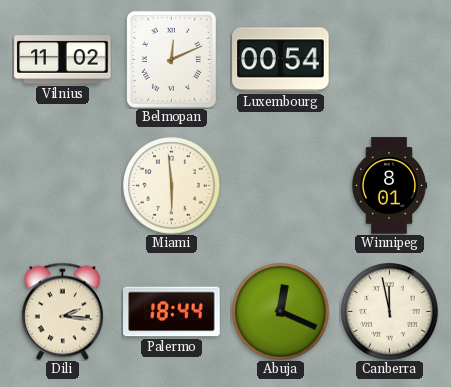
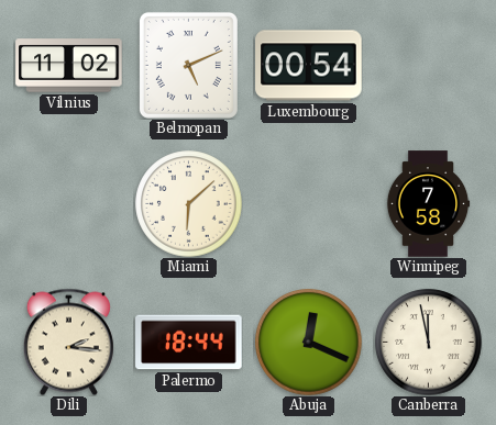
Belmopan: 12:11 -> 5:11 (188, 65)
Miami: 5:59 -> 6:08 (189, 204)
Winnipeg: 8:01 -> 7:58 (428, 204)
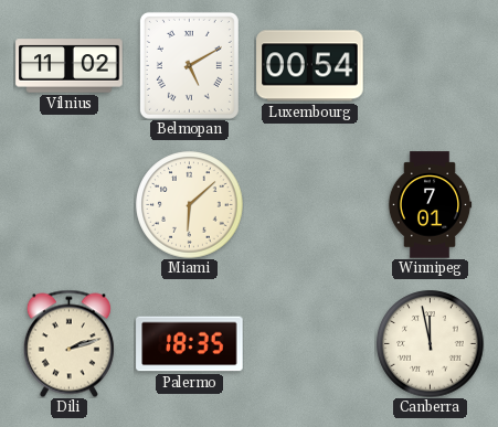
Belmopan: 5:11 -> 5:10 (189, 65)
Winnipeg: 7:58 -> 7:01 (430, 205)
Dili: 2:16 -> 2:12 (68, 343)
Palermo: 18:44 -> 18:35 (190, 344)
Abuja: 12:19 -> none (309, 343)
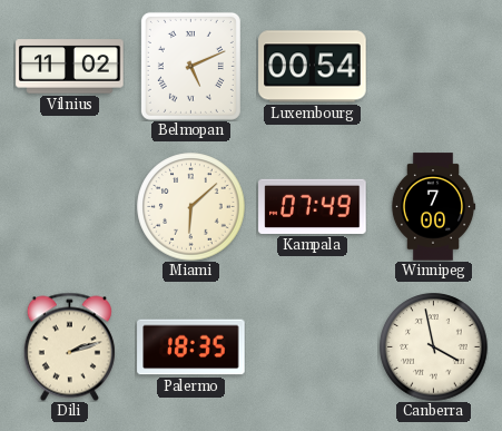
Belmopan: 5:10 -> 5:11 (190, 66)
Kampala: none -> 07:49 (313, 206)
Winnipeg: 7:01 -> 7:00 (433, 207)
Canberra: 11:58 -> 3:58 (434, 347)
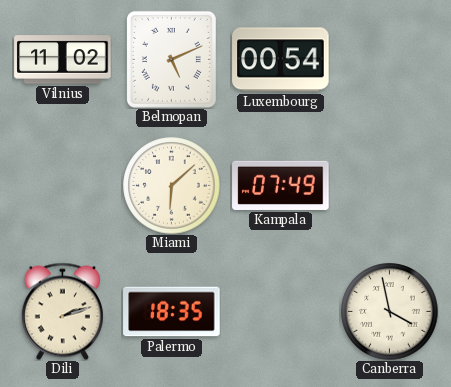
Winnipeg: 7:00 -> none (433, 207)
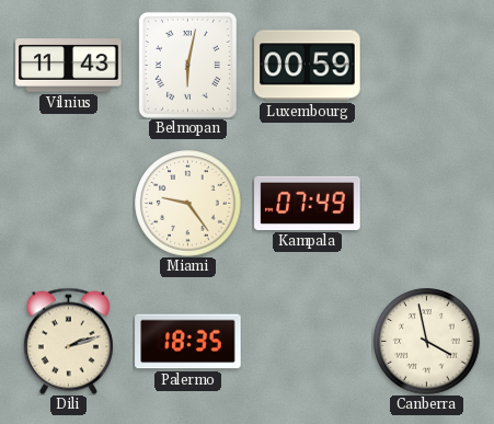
Vilnius: 11:02 -> 11:43 (69, 66)
Belmopan: 5:11 -> 6:02 (187, 65)
Luxembourg: 00:54 -> 00:59 (308, 66)
Miami: 6:08 -> 9:24 (188, 204)
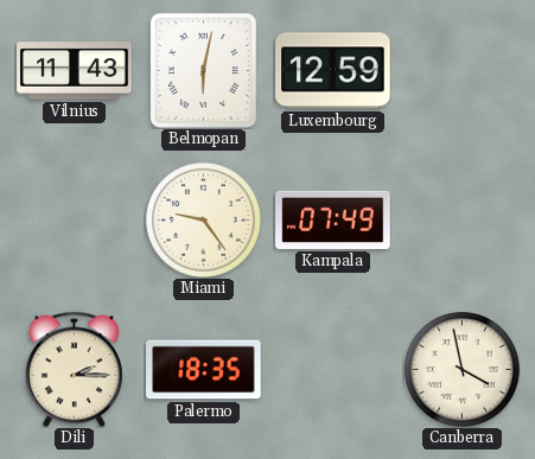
Luxembourg: 00:59 -> 12:59 (333, 71)
Dili: 2:12 -> 2:15 (74, 369)
